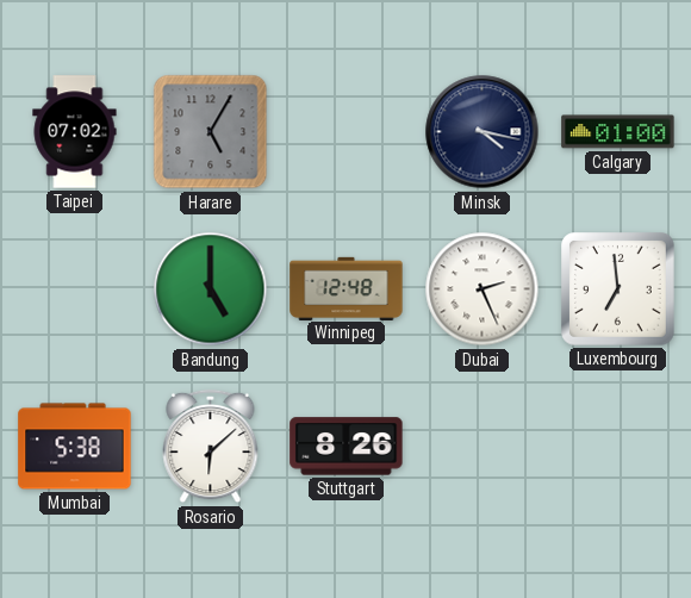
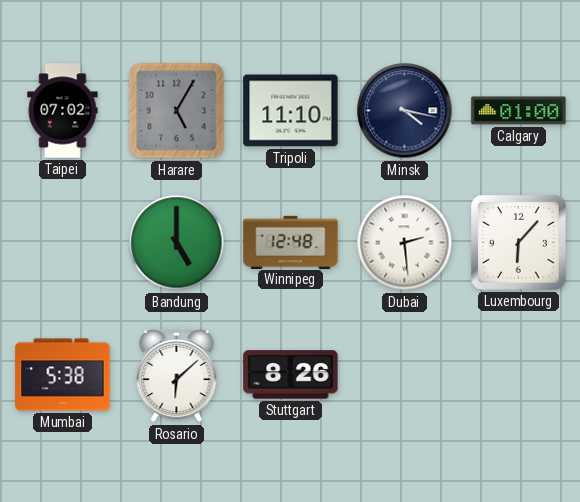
Tripoli: none -> 11:10 (291, 111)
Dubai: 2:26 -> 2:29 (405, 243)
Luxembourg: 6:59 -> 6:07 (519, 243)
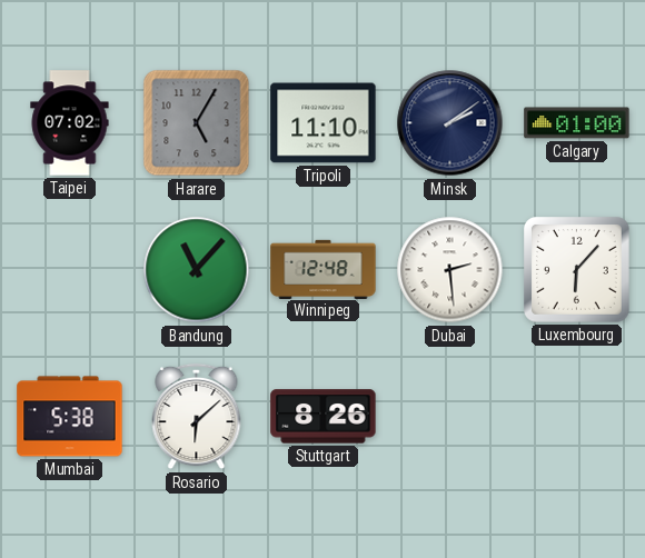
Minsk: 4:17 -> 2:09 (450, 123)
Bandung: 5:00 -> 11:07 (197, 270)
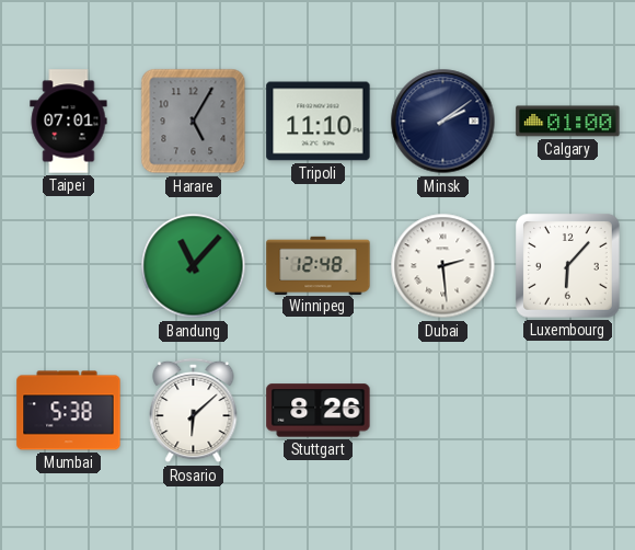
Taipei: 07:02 -> 07:01 (69, 122)
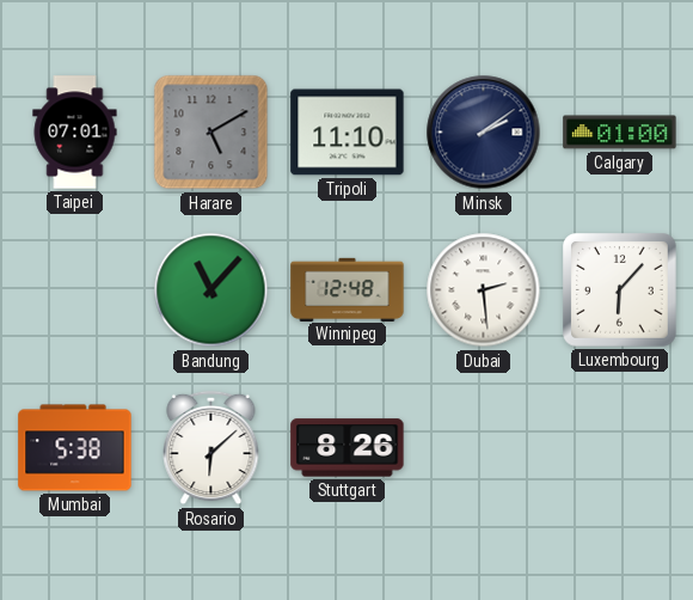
Harare: 5:05 -> 5:10 (211, 133)
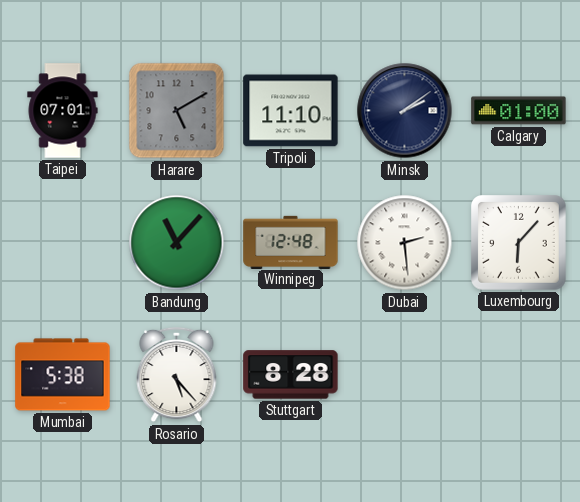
Rosario: 6:08 -> 5:23 (177, 375)
Stuttgart: 8:26 -> 8:28 (291, 375)
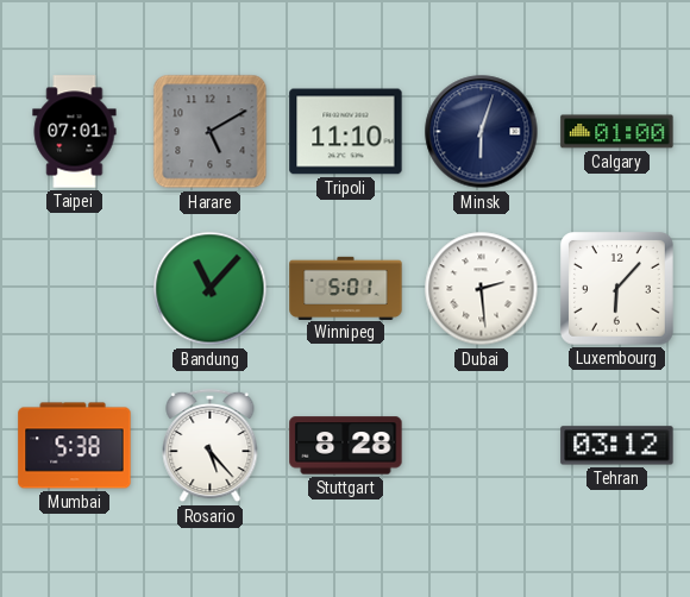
Minsk: 2:09 -> 6:03 (482, 132)
Winnipeg: 12:48 -> 5:01 (346, 288)
Tehran: none -> 03:12 (617, 446)
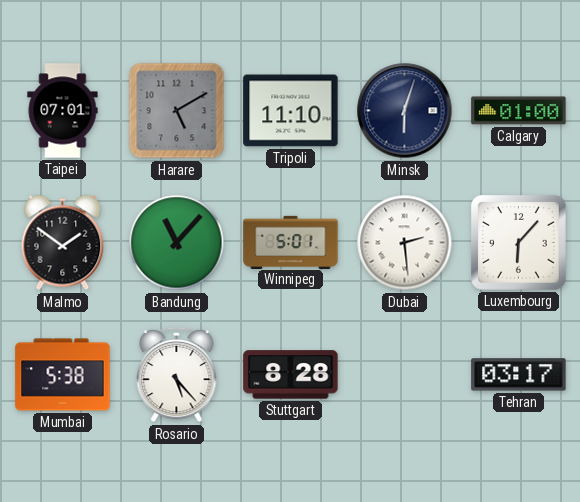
Malmo: none -> 1:51 (63, 243)
Tehran: 03:12 -> 03:17 (519, 375)
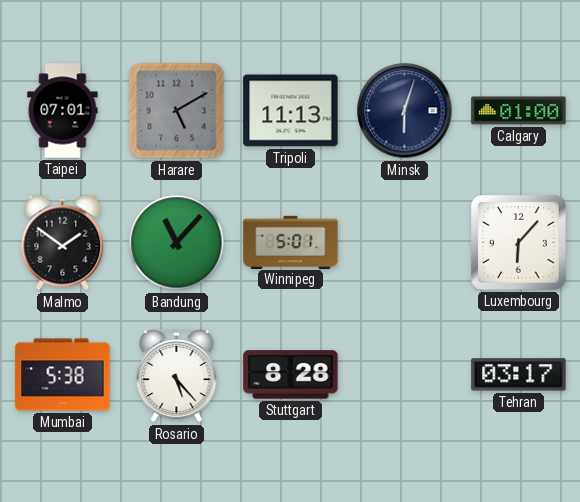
Tripoli: 11:10 -> 11:13 (291, 111)
Dubai: 2:29 -> none (405, 243)
